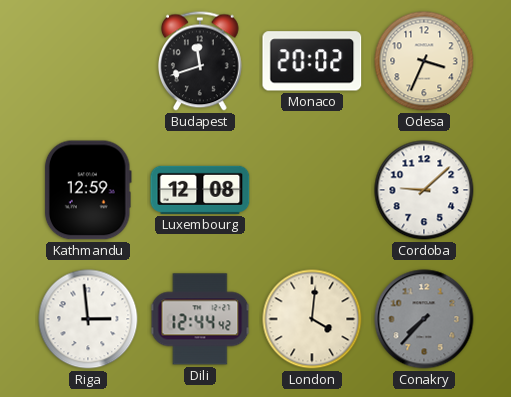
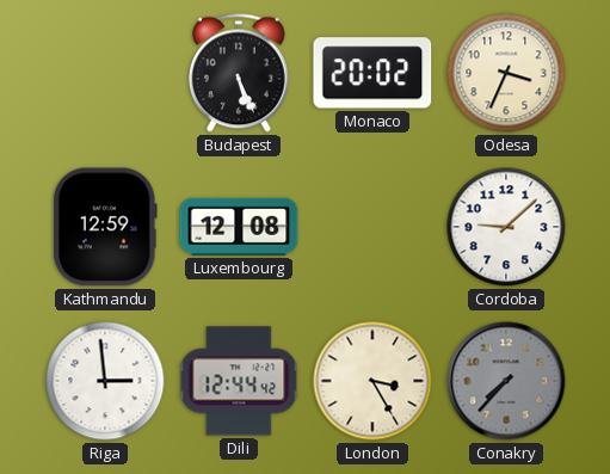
Budapest: 11:42 -> 5:26 (239, 73)
London: 4:01 -> 3:25 (372, 381)
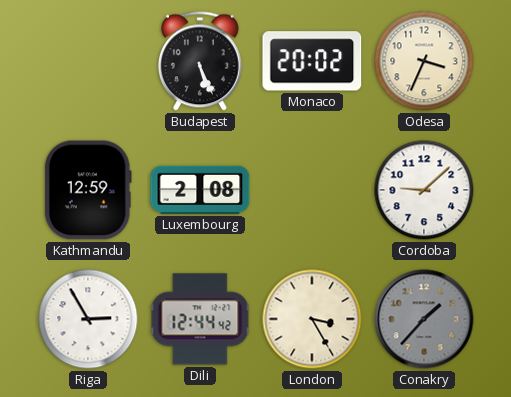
Luxembourg: 12:08 -> 2:08 (200, 190)
Riga: 2:59 -> 2:55 (88, 319)
Conakry: 7:37 -> 1:37 (424, 319)
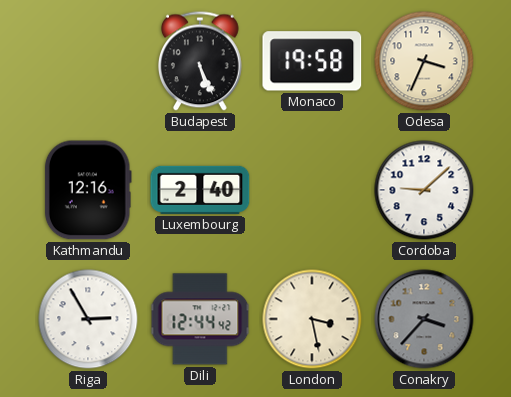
Monaco: 20:02 -> 19:58 (312, 61)
Kathmandu: 12:59 -> 12:16 (88, 190)
Luxembourg: 2:08 -> 2:40 (200, 190)
London: 3:25 -> 3:28 (312, 319)
Conakry: 1:37 -> 3:37 (424, 319)
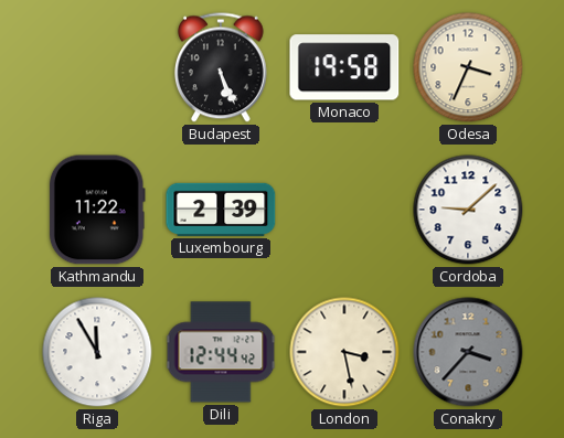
Kathmandu: 12:16 -> 11:22 (97, 210)
Luxembourg: 2:40 -> 2:39 (221, 210)
Riga: 2:55 -> 11:55 (97, 352)
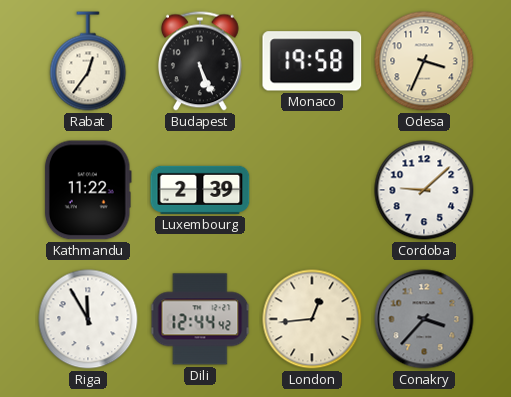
Rabat: none -> 12:36 (88, 61)
London: 3:28 -> 12:44 (312, 319)
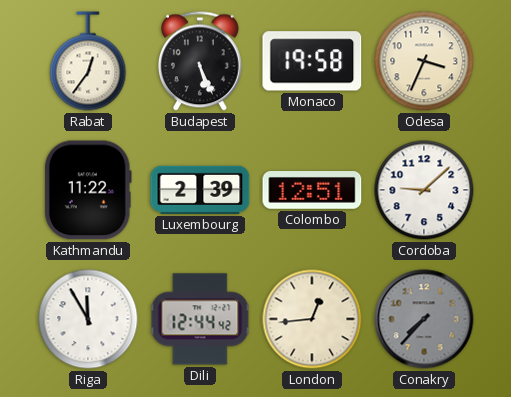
Colombo: none -> 12:51 (312, 191)
Conakry: 3:37 -> 7:37 (424, 319)
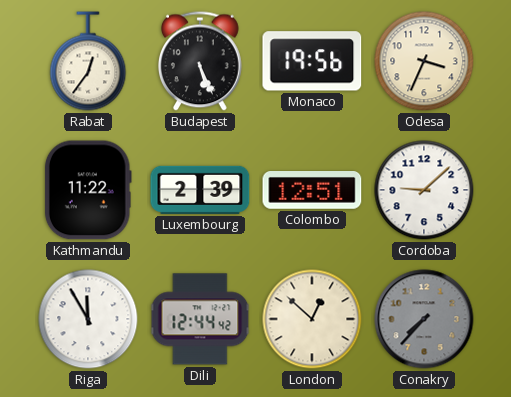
Monaco: 19:58 -> 19:56 (312, 61)
London: 12:44 -> 12:52 (312, 319)
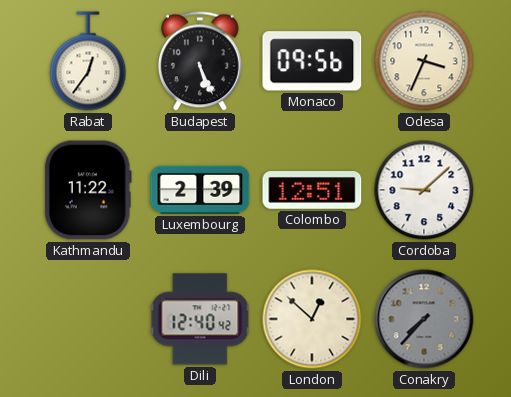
Monaco: 19:56 -> 09:56 (312, 61)
Riga: 11:55 -> none (88, 319)
Dili: 12:44 -> 12:40 (200, 319)
